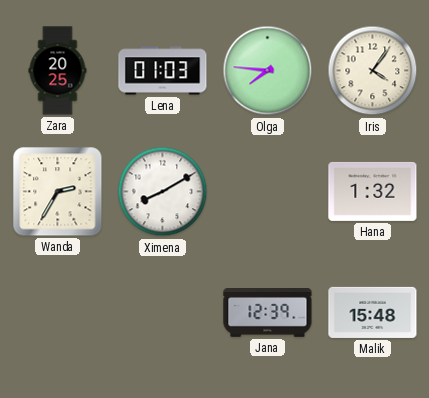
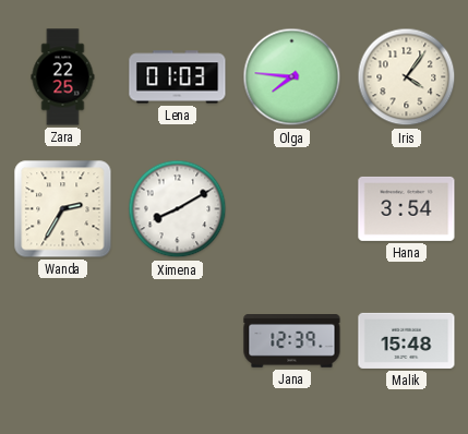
Zara: 20:25 -> 22:25 (63, 77)
Hana: 1:32 -> 3:54 (407, 208)
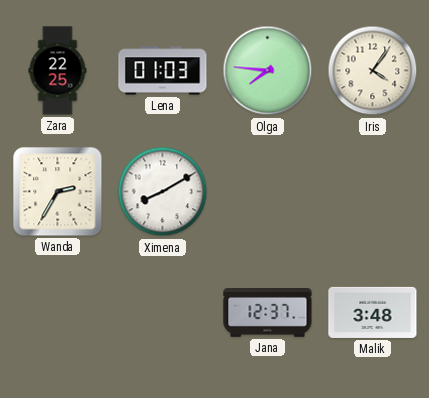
Hana: 3:54 -> none (407, 208)
Jana: 12:39 -> 12:37 (268, 313)
Malik: 15:48 -> 3:48 (373, 312)
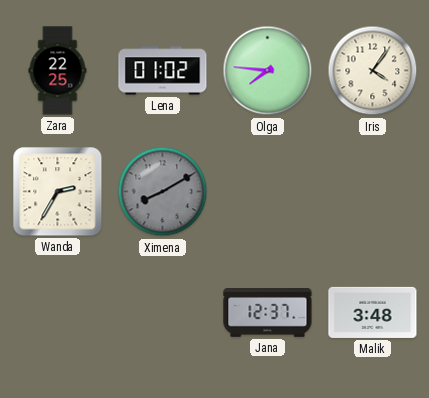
Lena: 01:03 -> 01:02 (163, 71)
Ximena dial: white -> grey (163, 192)
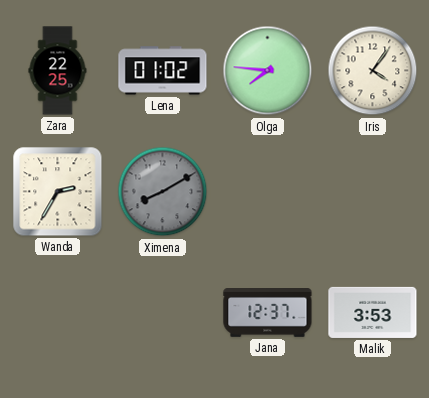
Malik: 3:48 -> 3:53 (373, 312)
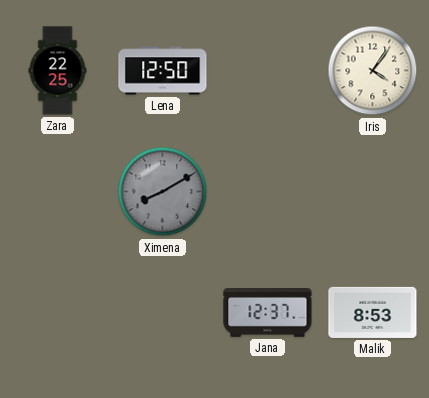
Lena: 01:02 -> 12:50 (163, 71)
Olga: 7:46 -> none (268, 71)
Wanda: 2:35 -> none (58, 192)
Malik: 3:53 -> 8:53 (373, 312)
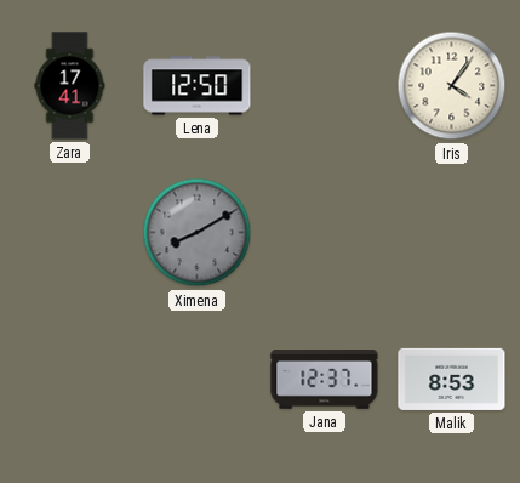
Zara: 22:25 -> 17:41 (70, 86)
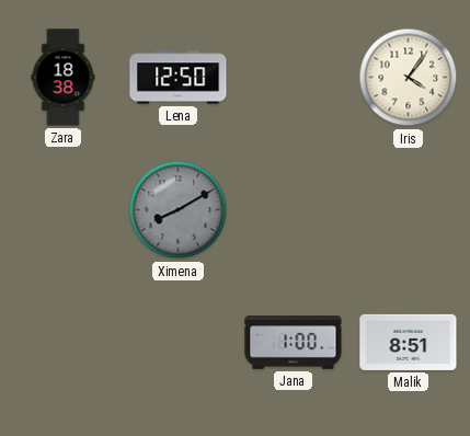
Zara: 17:41 -> 18:38 (64, 78)
Jana: 12:37 -> 1:00 (294, 343)
Malik: 8:53 -> 8:51 (409, 342)
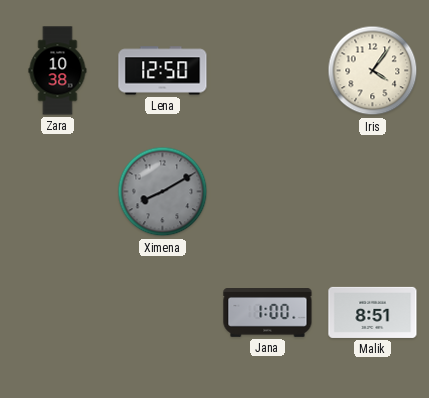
Zara: 18:38 -> 10:38 (58, 71)
